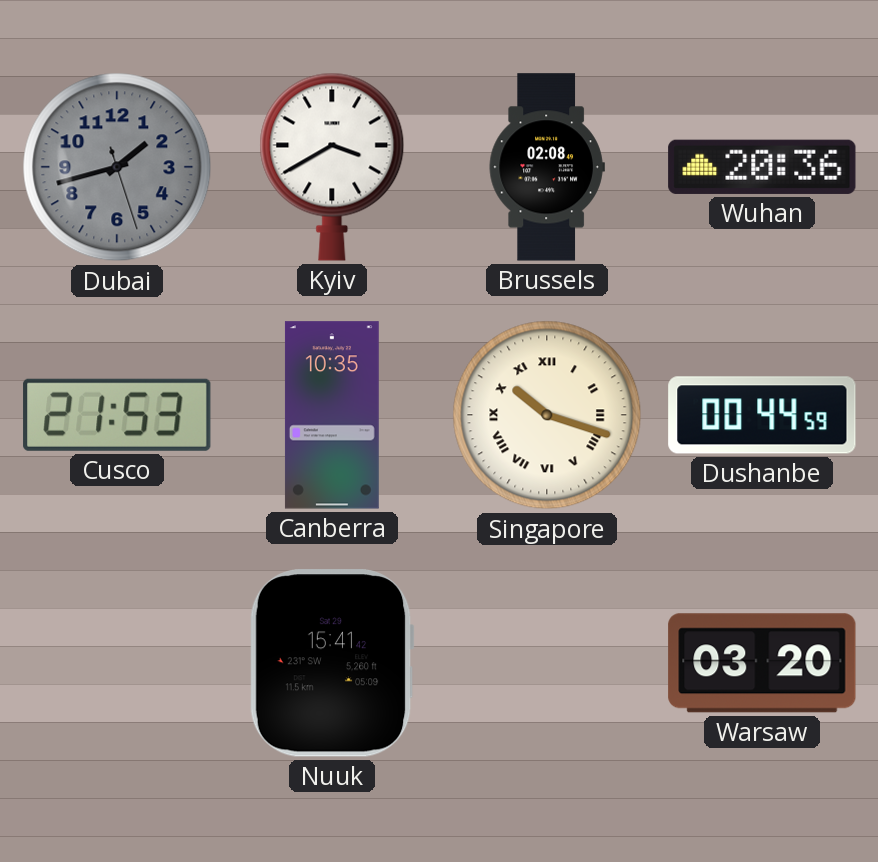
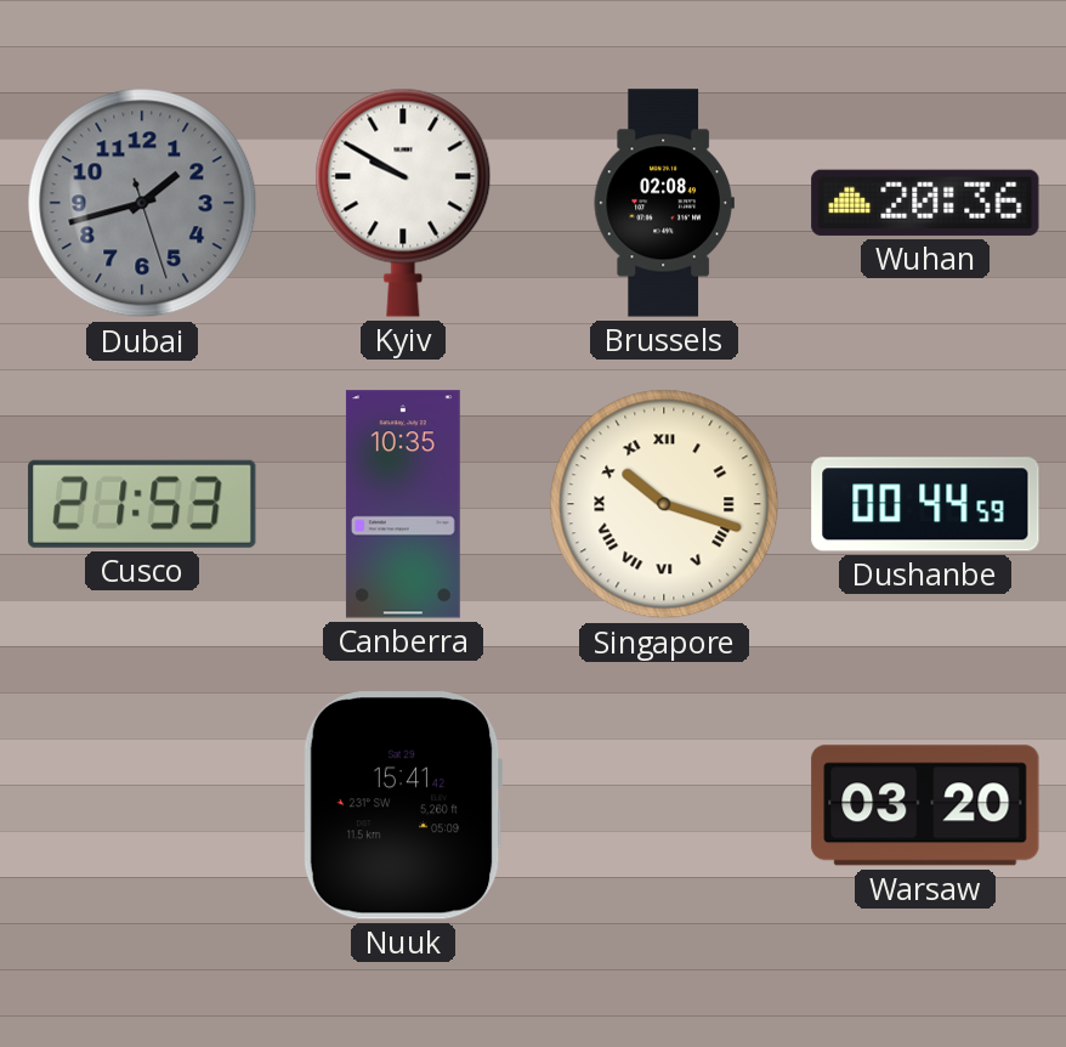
Kyiv: 3:40 -> 9:50 (403, 203)
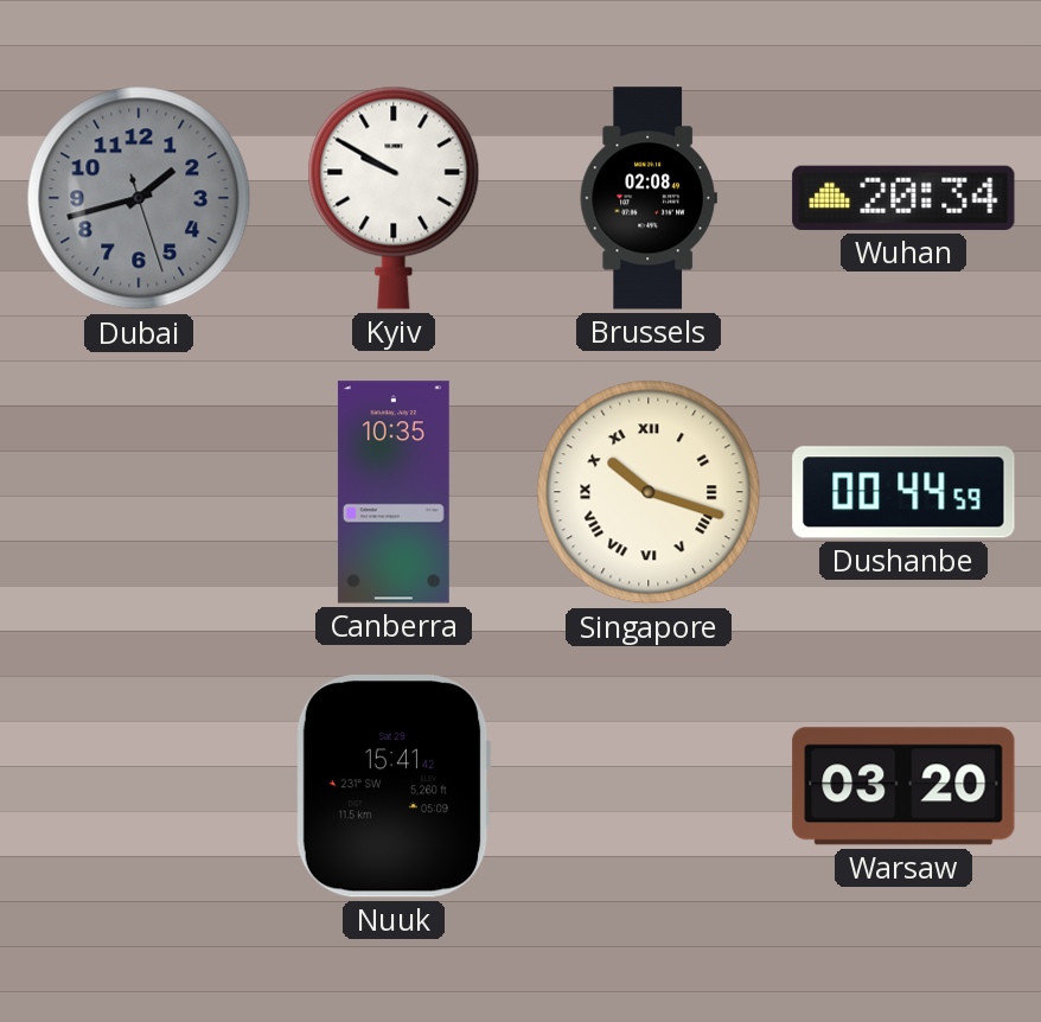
Wuhan: 20:36 -> 20:34 (903, 198)
Cusco: 21:53 -> none (142, 504)
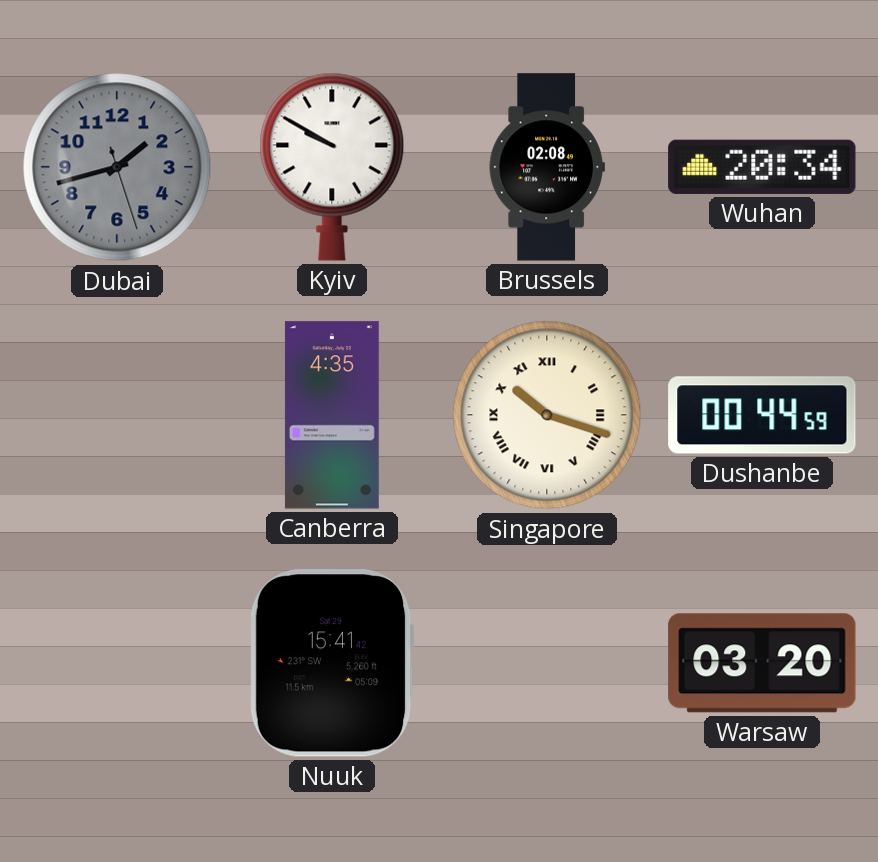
Canberra: 10:35 -> 4:35 (332, 415)
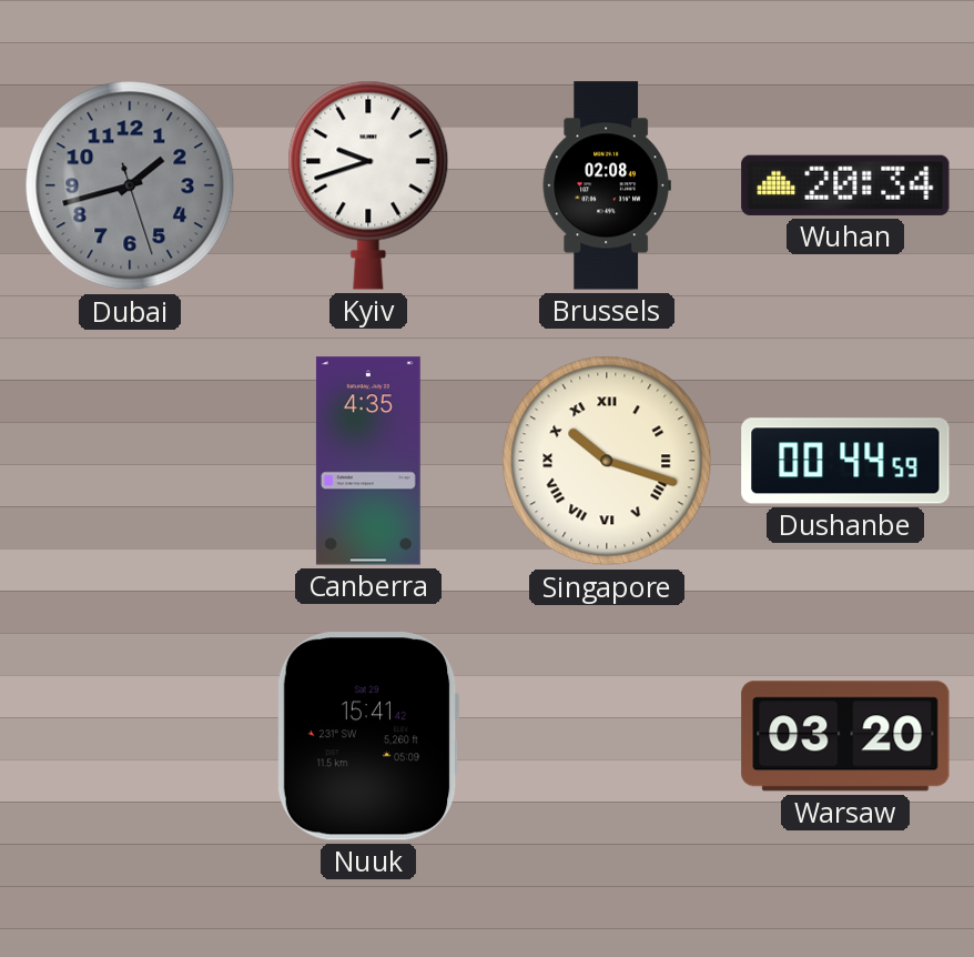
Kyiv: 9:50 -> 9:42 (368, 185)
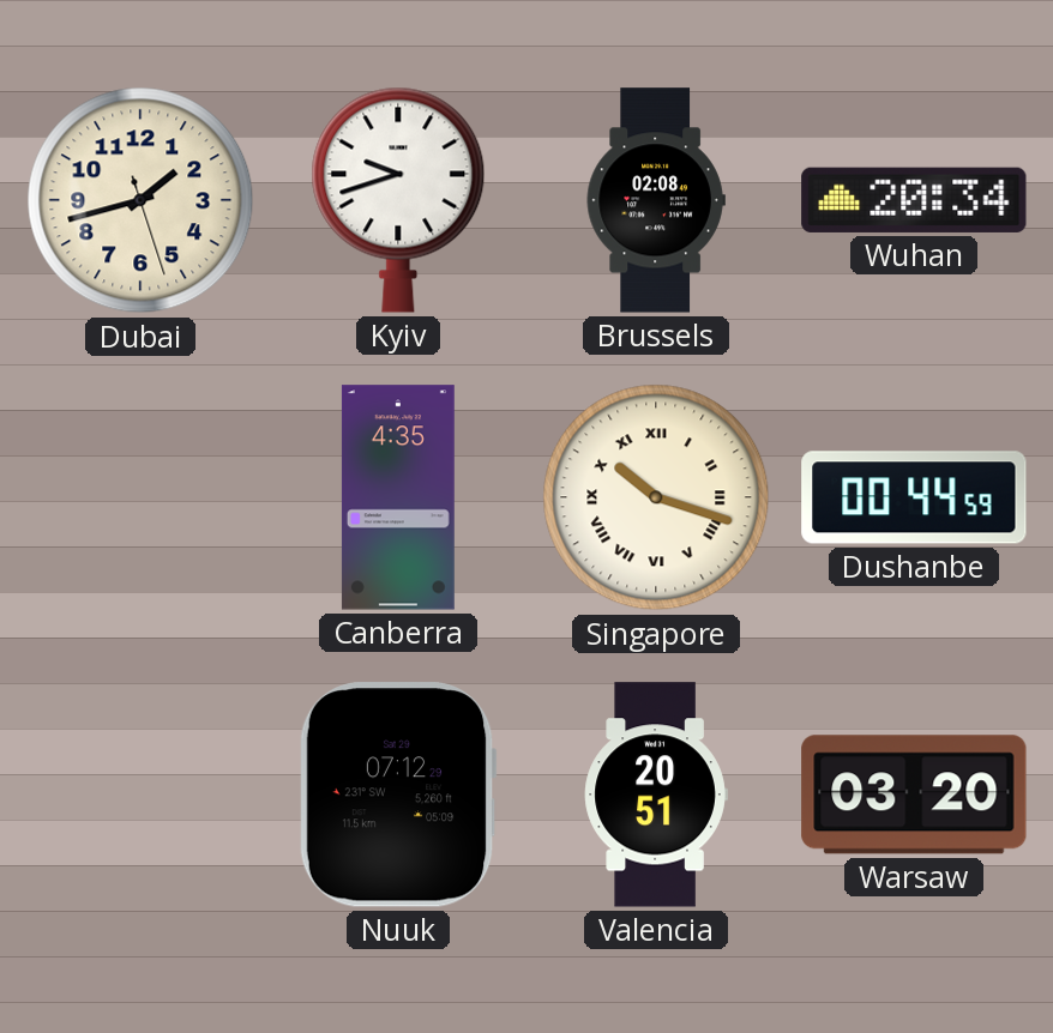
Dubai dial: grey -> cream (140, 200)
Nuuk: 15:41 -> 07:12 (398, 795)
Valencia: none -> 20:51 (656, 795)
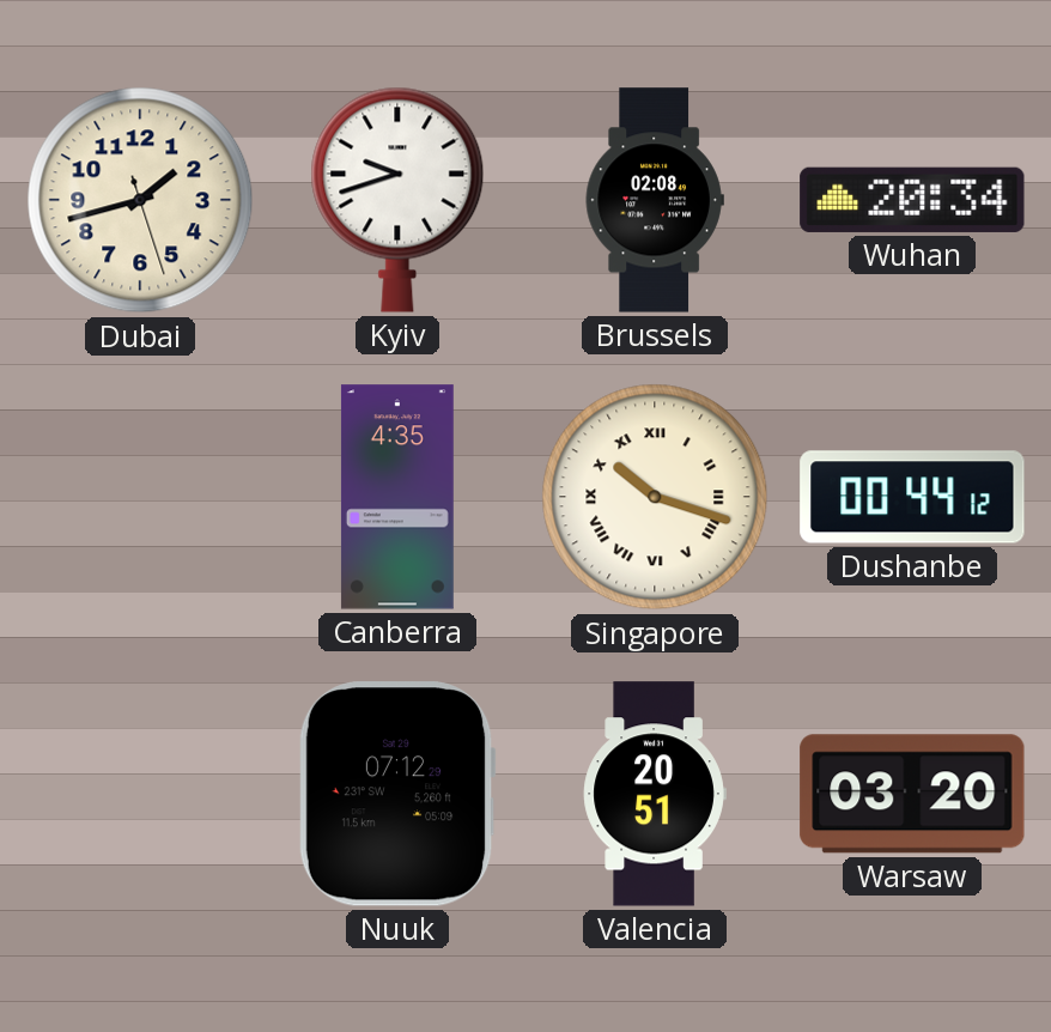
Dushanbe: 00:44:59 -> 00:44:12 (912, 497)
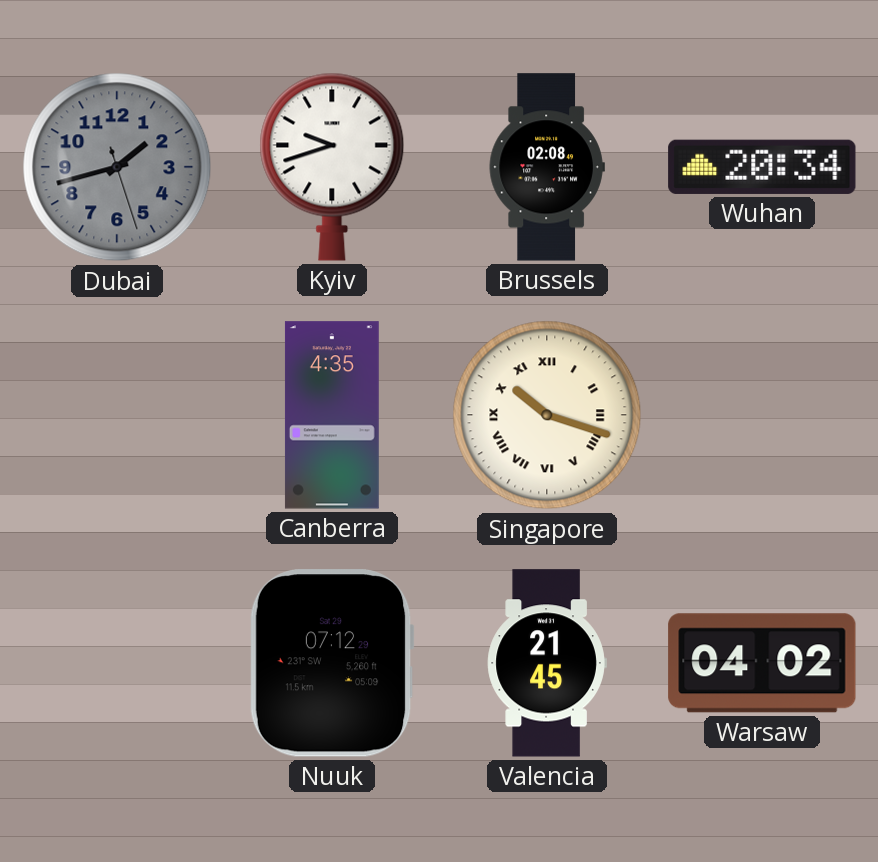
Dubai dial: cream -> grey (117, 167)
Dushanbe: 00:44 -> none (912, 497)
Valencia: 20:51 -> 21:45 (547, 663)
Warsaw: 03:20 -> 04:02 (762, 663)
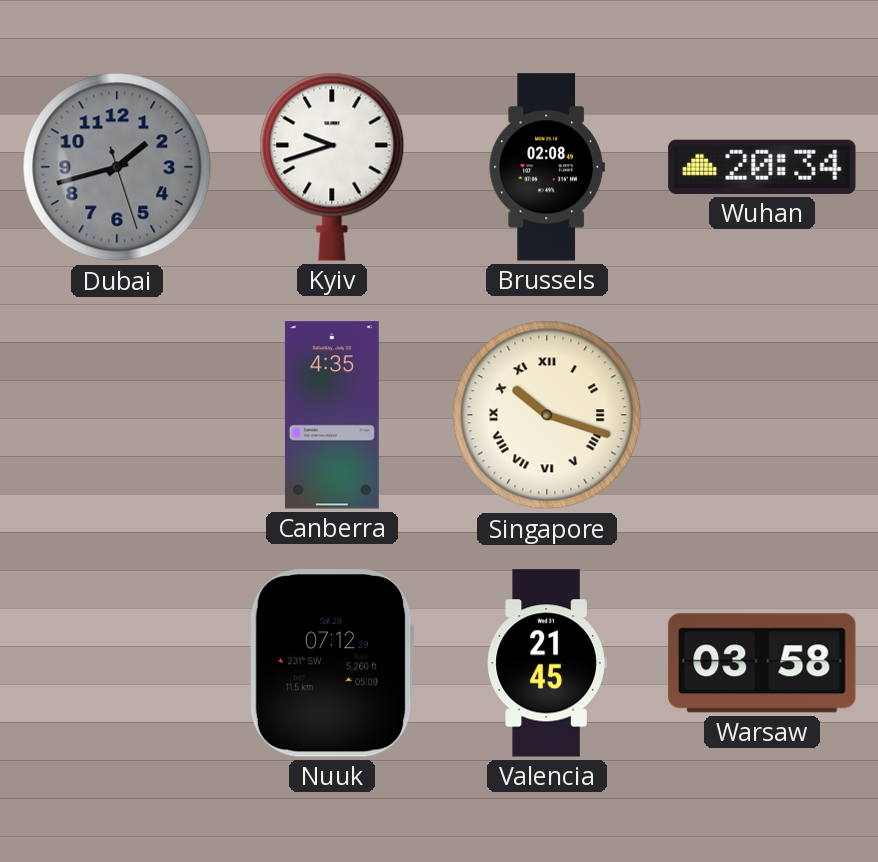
Warsaw: 04:02 -> 03:58 (762, 663)
